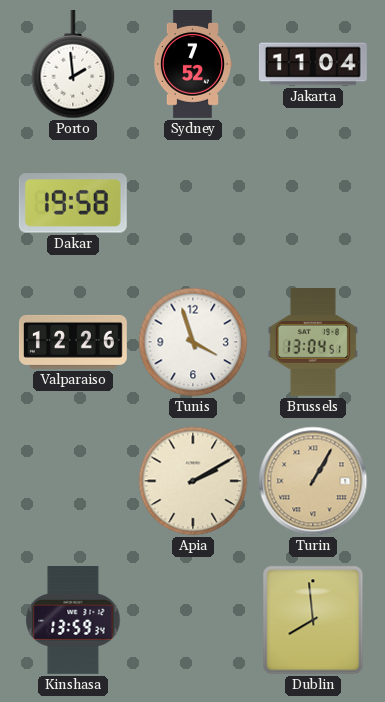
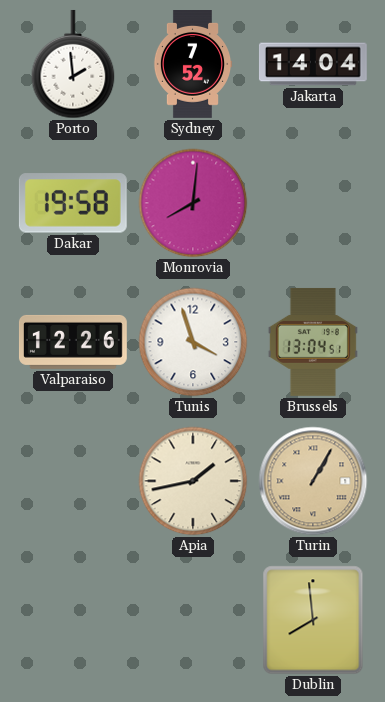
Jakarta: 11:04 -> 14:04 (313, 64)
Monrovia: none -> 8:01 (193, 203)
Apia: 2:10 -> 1:43 (193, 481)
Kinshasa: 13:59 -> none (73, 620)
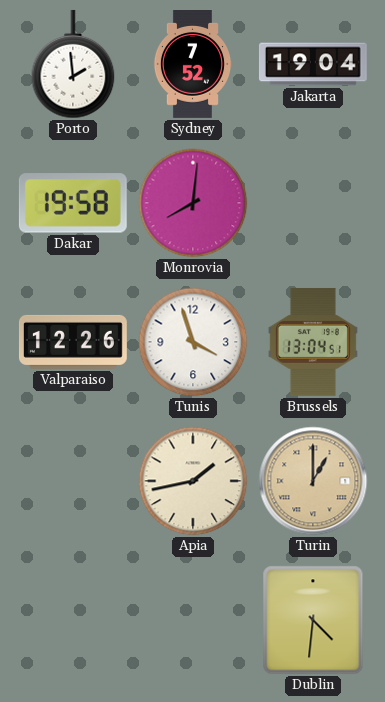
Jakarta: 14:04 -> 19:04 (313, 64)
Turin: 1:05 -> 1:00 (313, 481)
Dublin: 7:59 -> 4:31 (313, 620)
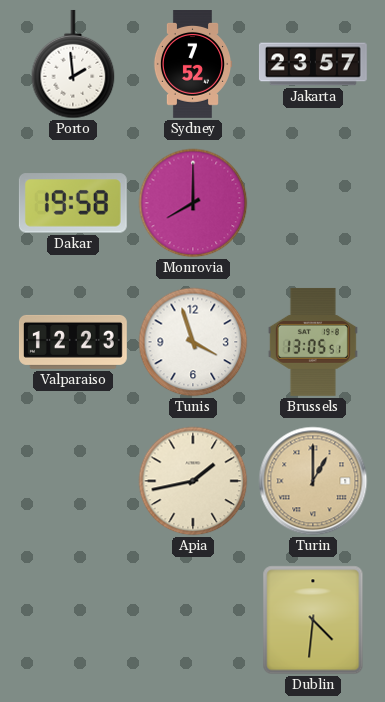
Jakarta: 19:04 -> 23:57 (313, 64)
Monrovia: 8:01 -> 8:00 (193, 203)
Valparaiso: 12:26 -> 12:23 (73, 342)
Brussels: 13:04 -> 13:05 (313, 342)
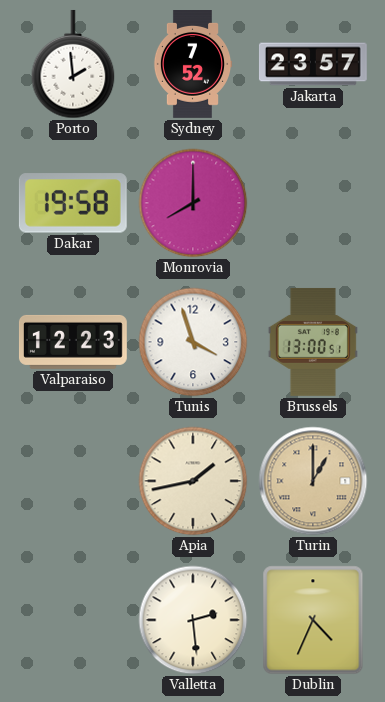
Brussels: 13:05 -> 13:00 (313, 342)
Valletta: none -> 2:29 (193, 620)
Dublin: 4:31 -> 4:34 (313, 620)
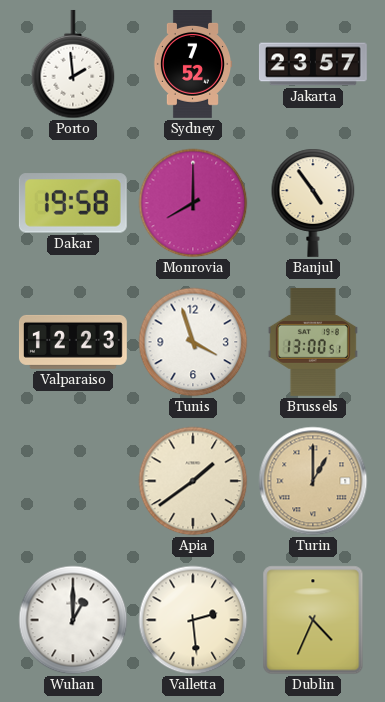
Banjul: none -> 4:54 (313, 203)
Apia: 1:43 -> 1:39 (193, 481)
Wuhan: none -> 1:00 (73, 620)
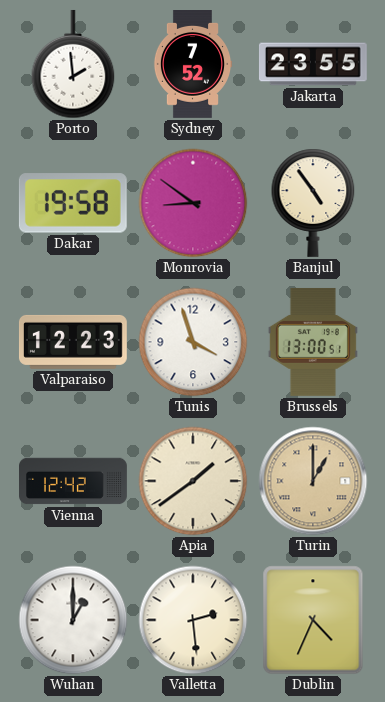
Jakarta: 23:57 -> 23:55 (313, 64)
Monrovia: 8:00 -> 8:51 (193, 203)
Vienna: none -> 12:42 (74, 481)
